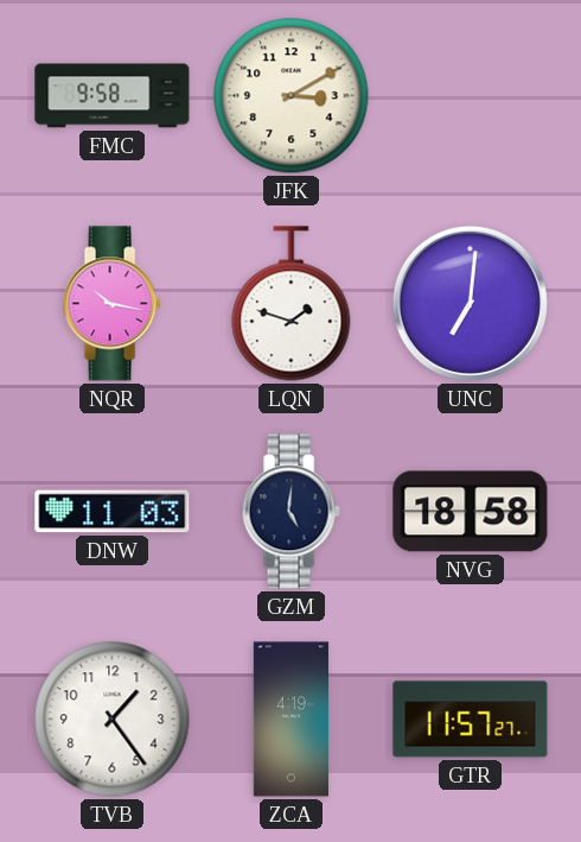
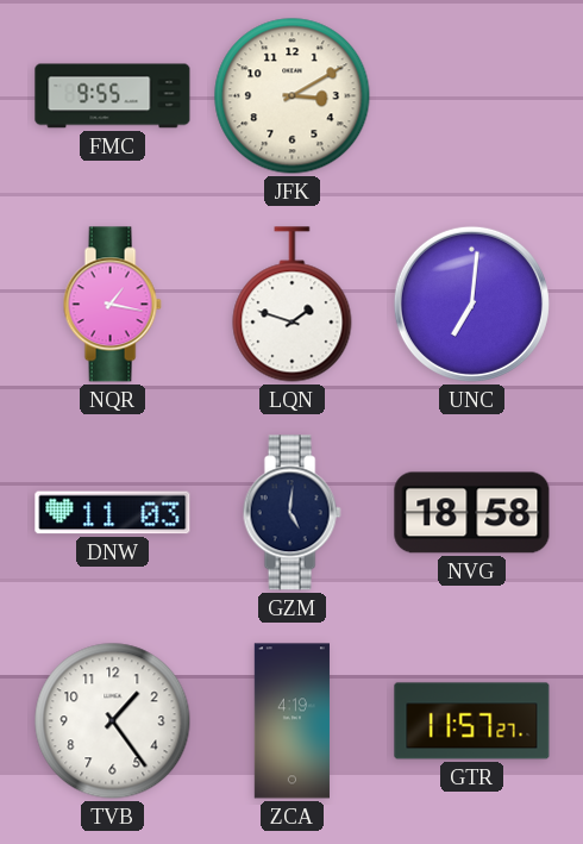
FMC: 9:58 -> 9:55 (113, 96)
NQR: 10:17 -> 1:17 (112, 305)
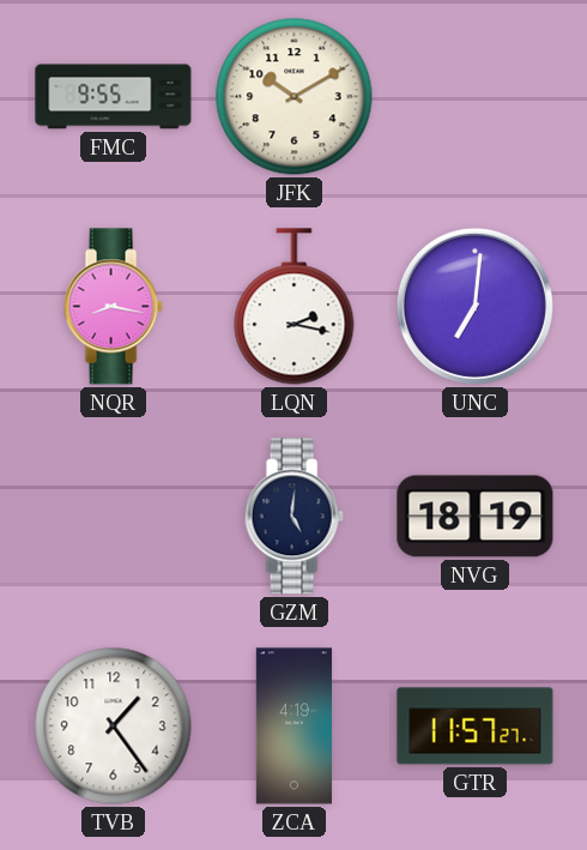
JFK: 3:10 -> 10:10 (295, 97)
NQR: 1:17 -> 8:17 (113, 307)
LQN: 1:48 -> 2:17 (295, 307)
DNW: 11:03 -> none (113, 513)
NVG: 18:58 -> 18:19 (476, 517)
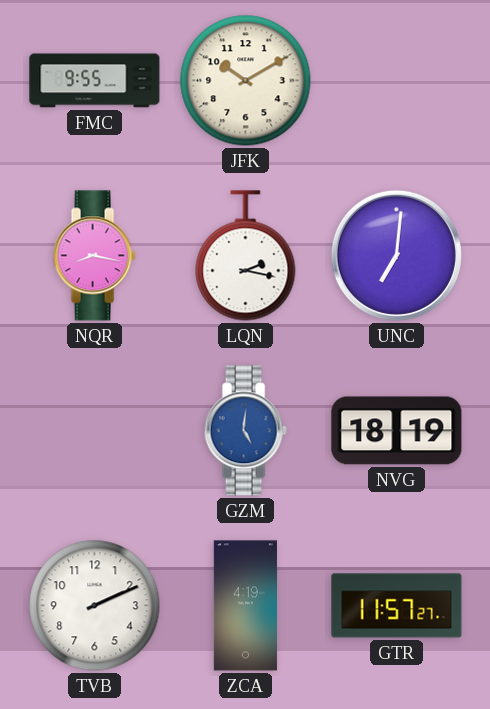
GZM dial: navy -> blue (245, 431)
TVB: 1:24 -> 2:11 (95, 606)
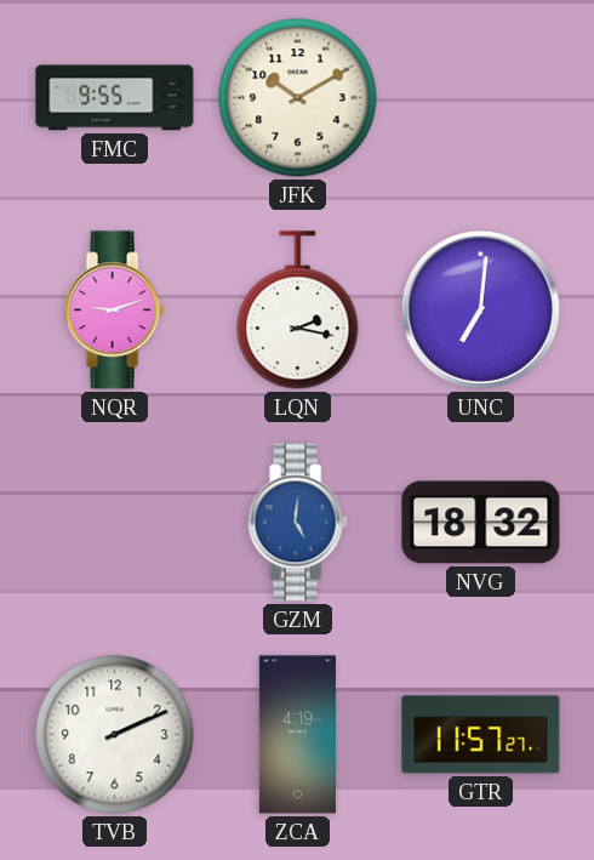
NQR: 8:17 -> 9:12 (114, 311)
NVG: 18:19 -> 18:32 (481, 523)
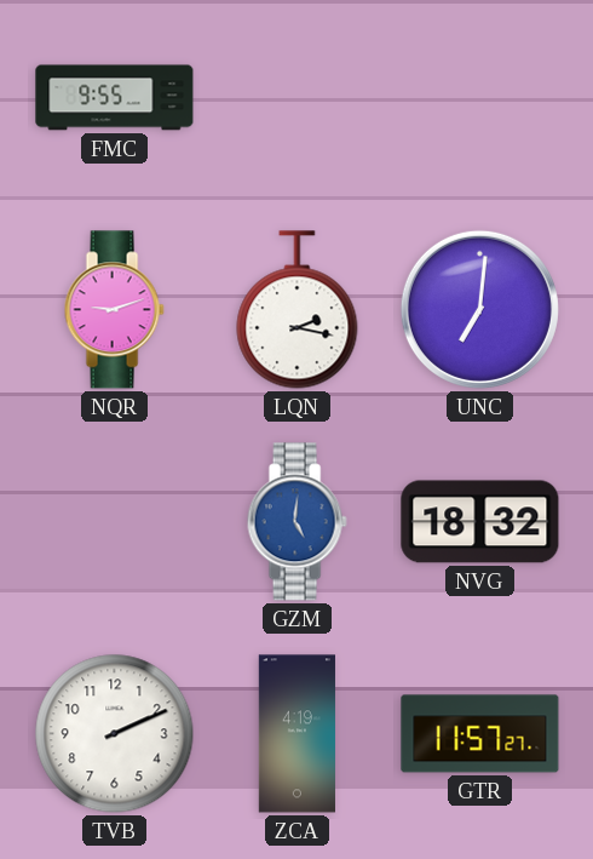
JFK: 10:10 -> none (298, 98)
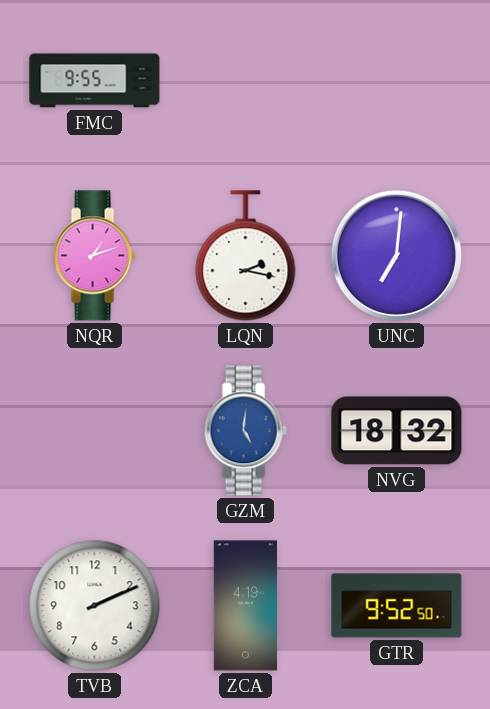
NQR: 9:12 -> 1:12 (94, 256)
GTR: 11:57 -> 9:52 (397, 606)
